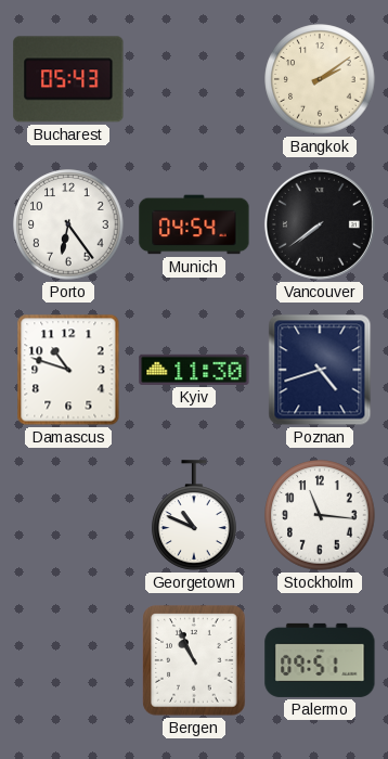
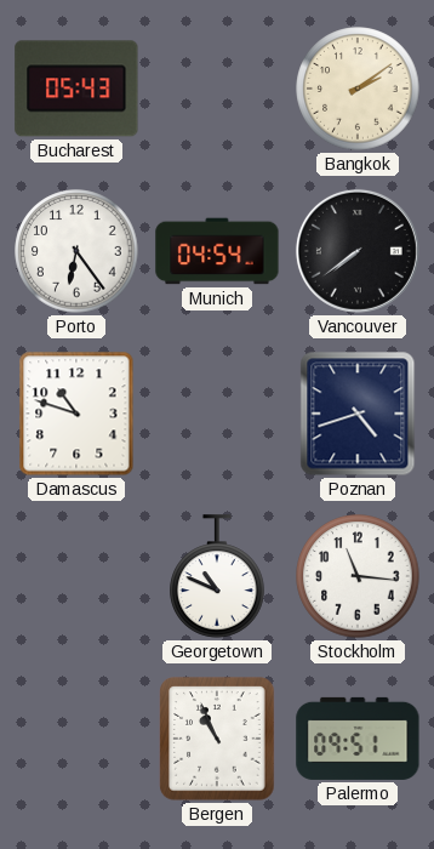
Kyiv: 11:30 -> none (194, 370)
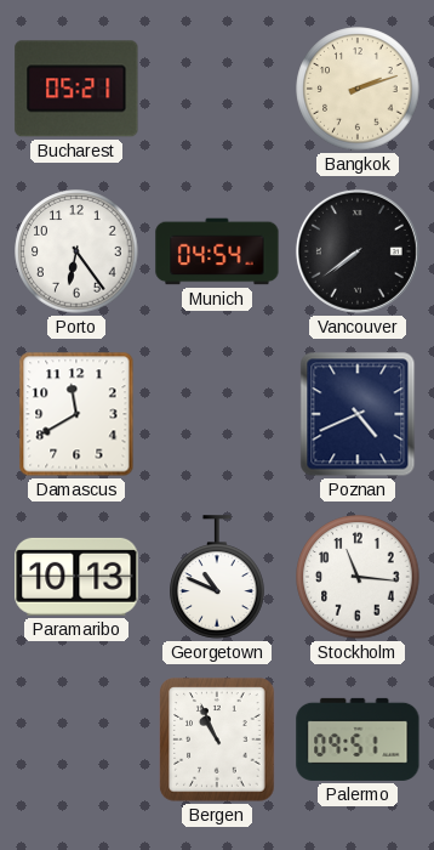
Bucharest: 05:43 -> 05:21 (76, 89)
Bangkok: 2:09 -> 2:12 (358, 89)
Damascus: 10:48 -> 11:40 (76, 414)
Poznan: 4:42 -> 4:41 (358, 414)
Paramaribo: none -> 10:13 (76, 577)
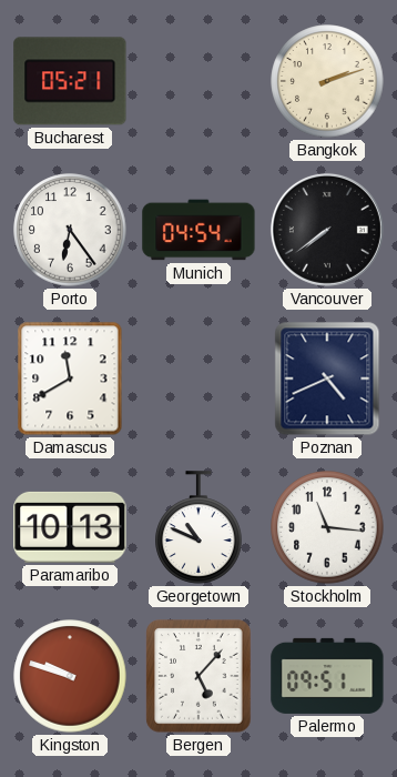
Kingston: none -> 9:48 (70, 676)
Bergen: 10:56 -> 5:07 (198, 676)
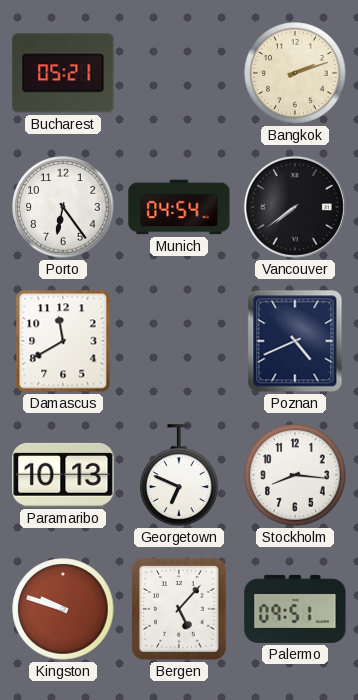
Georgetown: 10:49 -> 6:49 (179, 475)
Stockholm: 11:16 -> 8:16 (295, 475)
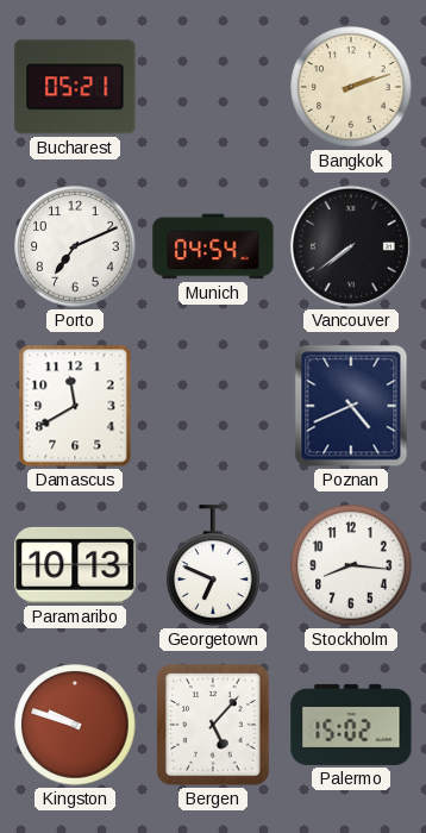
Porto: 6:24 -> 7:11 (75, 246)
Palermo: 09:51 -> 15:02 (351, 725)
